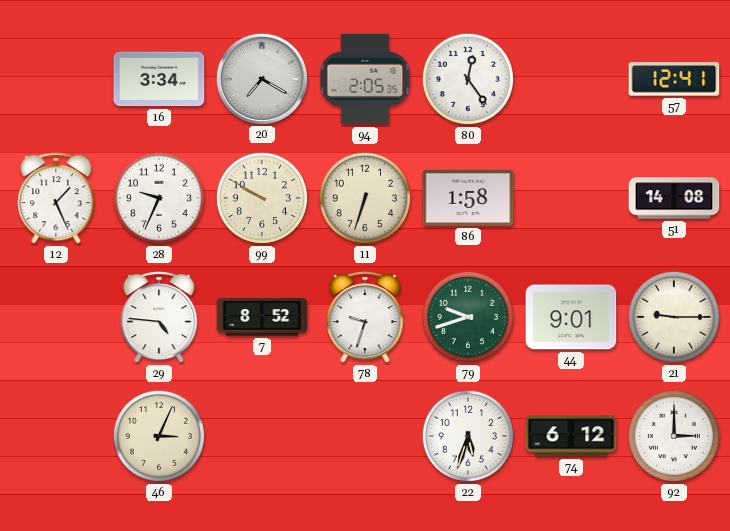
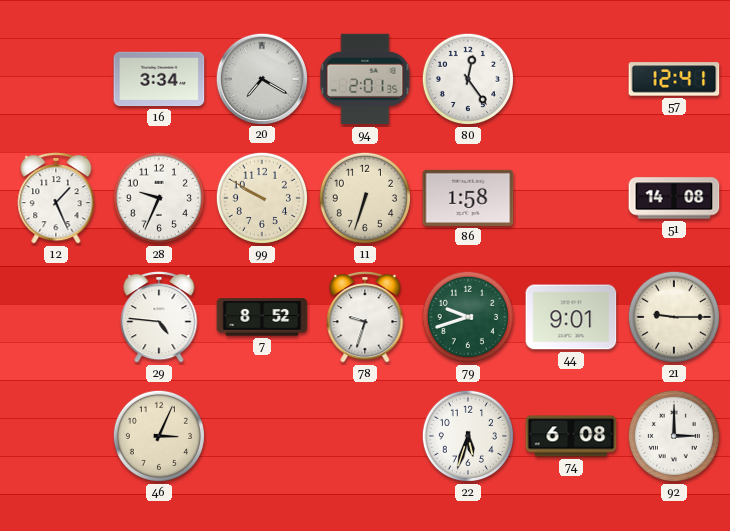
94: 2:05 -> 2:01 (365, 79)
74: 6:12 -> 6:08 (571, 436)
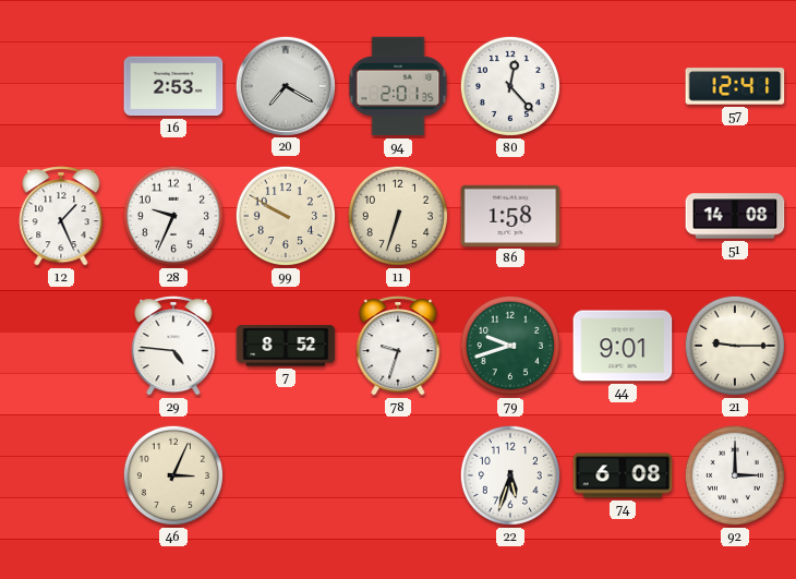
16: 3:34 -> 2:53 (173, 86)
80: 12:24 -> 12:23 (510, 86)
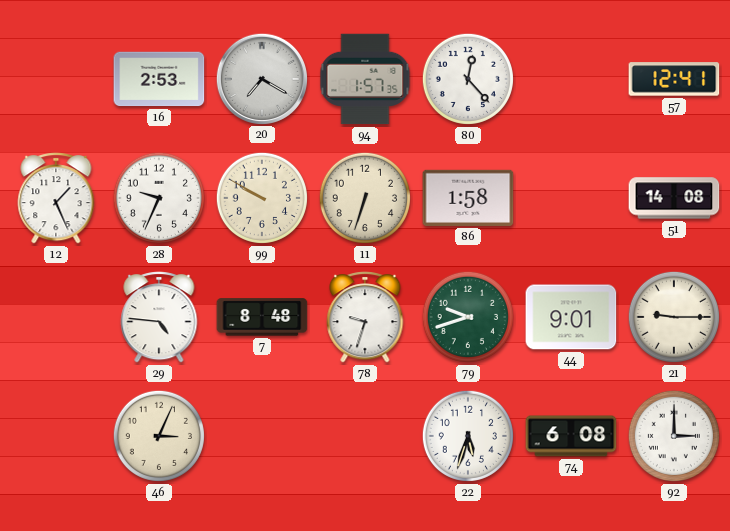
94: 2:01 -> 1:57 (365, 79)
7: 8:52 -> 8:48 (262, 317)
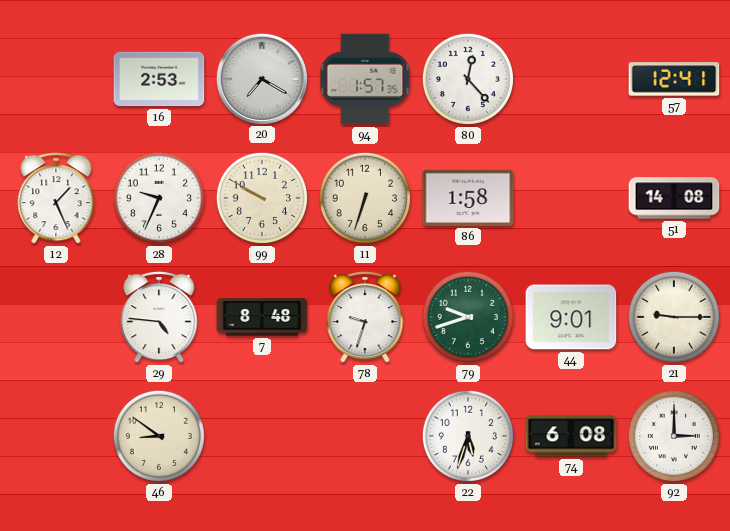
46: 3:04 -> 8:51 (159, 436)
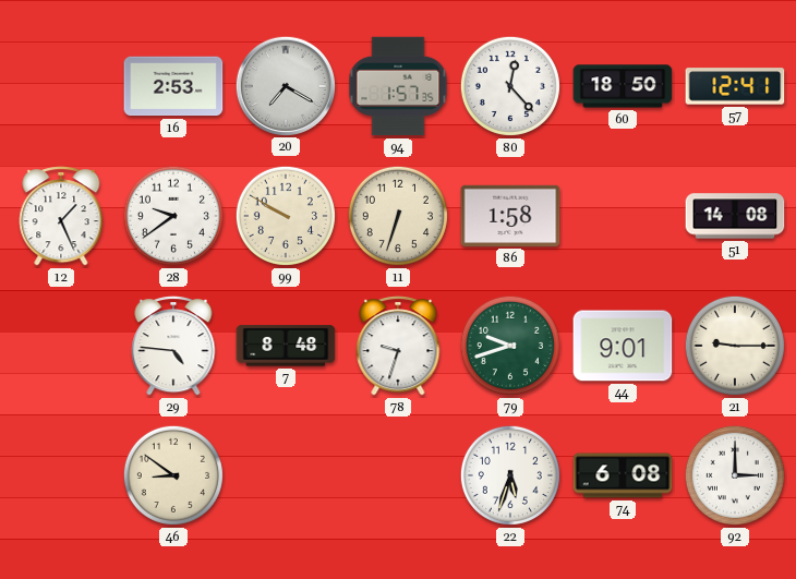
60: none -> 18:50 (623, 86)
28: 9:34 -> 9:39 (173, 216)
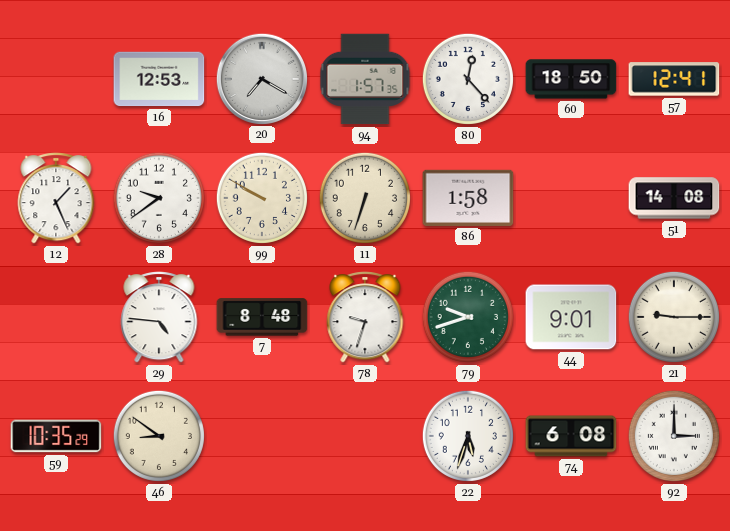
16: 2:53 -> 12:53 (159, 79)
59: none -> 10:35 (56, 436)
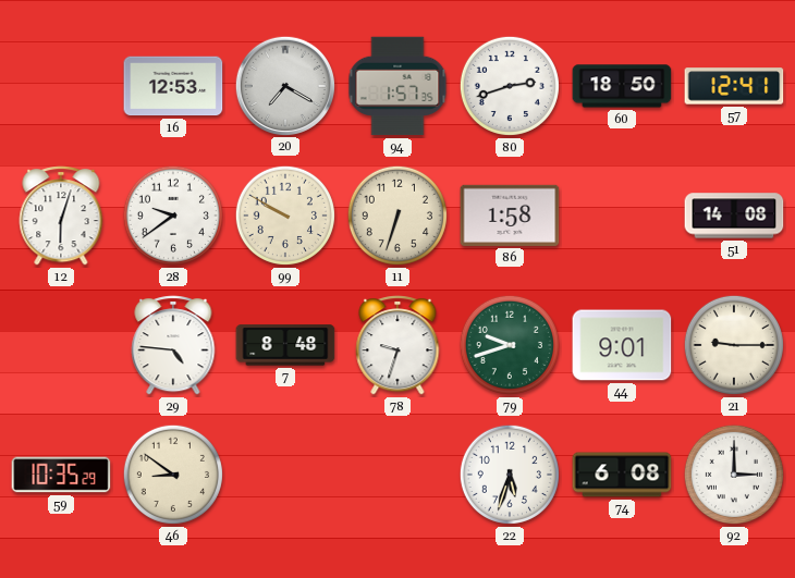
80: 12:23 -> 2:42 (510, 86)
12: 1:26 -> 6:03 (61, 216)
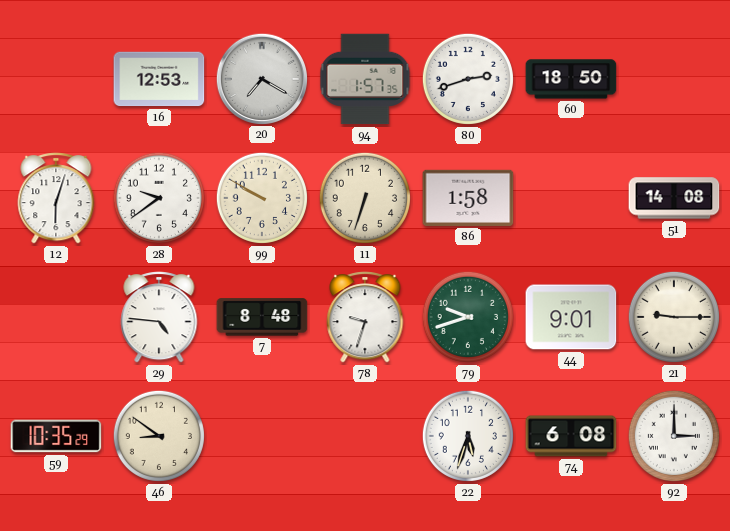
57: 12:41 -> none (734, 86)
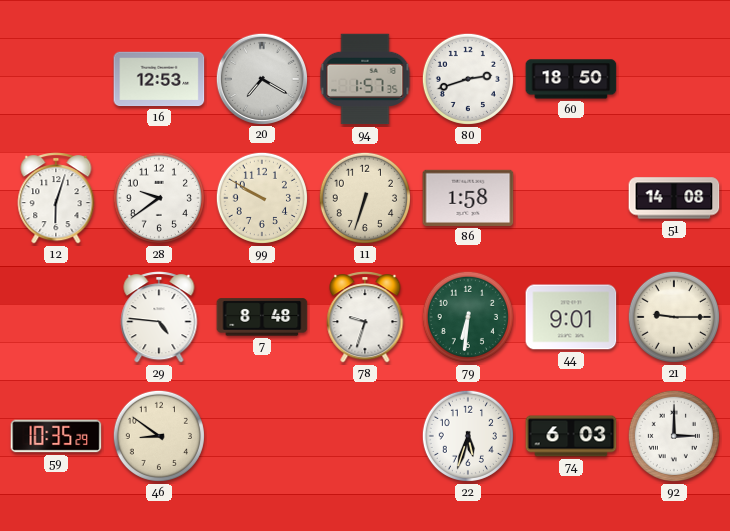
79: 9:42 -> 6:31 (468, 317)
74: 6:08 -> 6:03 (571, 436)
